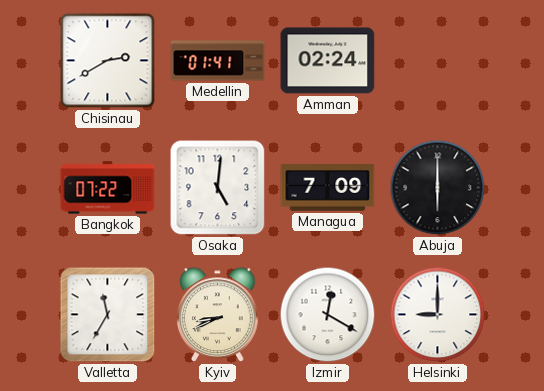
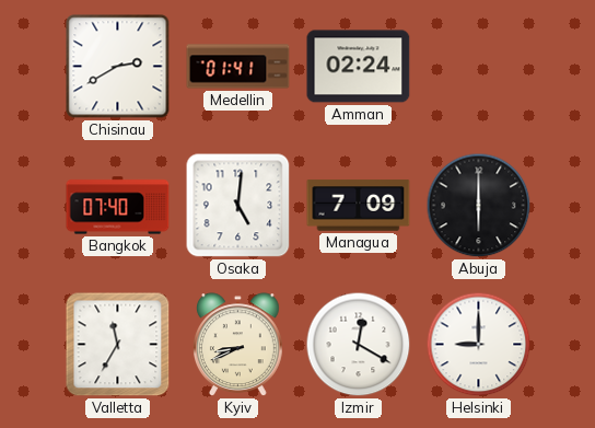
Bangkok: 07:22 -> 07:40 (118, 206)
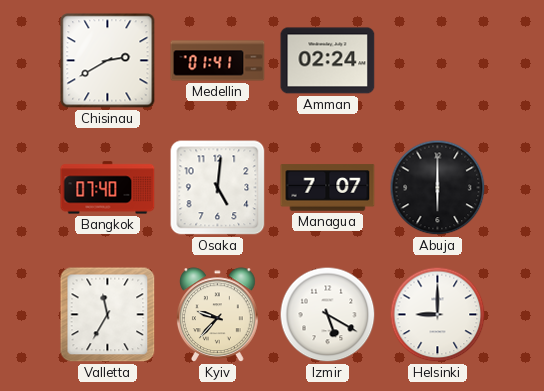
Managua: 7:09 -> 7:07 (328, 188)
Kyiv: 8:41 -> 9:37 (217, 315)
Izmir: 12:20 -> 5:20 (328, 315)
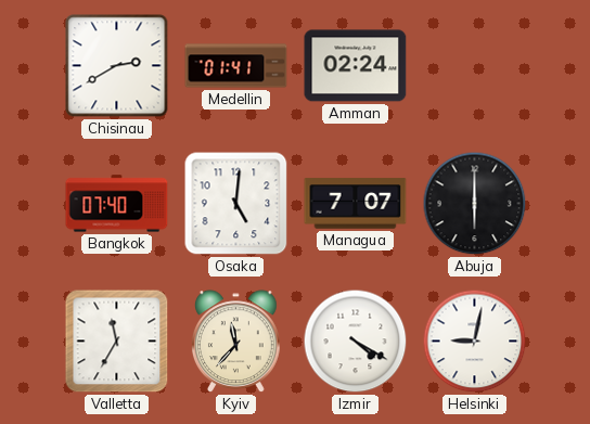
Kyiv: 9:37 -> 11:37 (235, 342)
Izmir: 5:20 -> 4:20 (356, 342)
Helsinki: 9:00 -> 9:02 (475, 342)
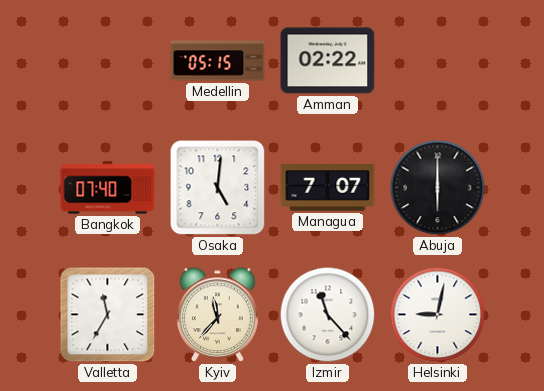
Chisinau: 2:40 -> none (117, 66)
Medellin: 01:41 -> 05:15 (218, 61)
Amman: 02:24 -> 02:22 (328, 61)
Izmir: 4:20 -> 11:23 (328, 315)
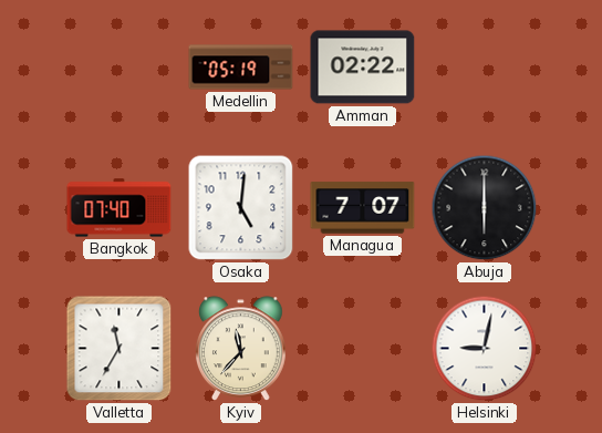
Medellin: 05:15 -> 05:19 (241, 68)
Izmir: 11:23 -> none (328, 315)
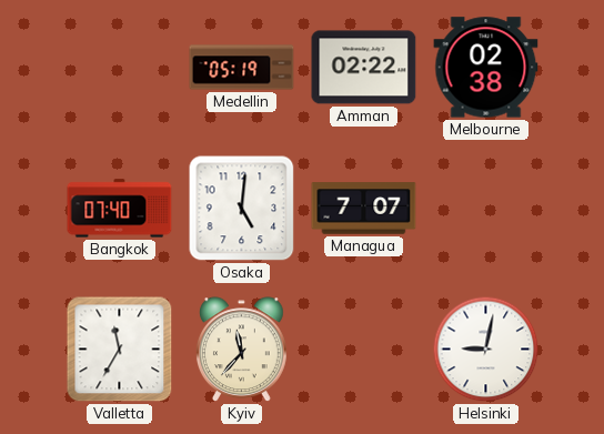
Melbourne: none -> 02:38 (486, 68)
Abuja: 6:00 -> none (485, 208)
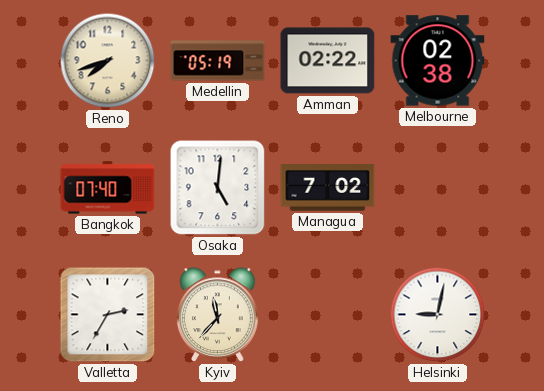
Reno: none -> 7:42 (108, 61)
Managua: 7:07 -> 7:02 (328, 188)
Valletta: 11:35 -> 2:35 (108, 315)
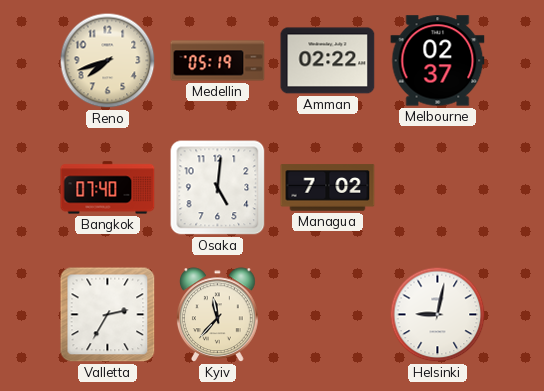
Melbourne: 02:38 -> 02:37 (438, 61)
